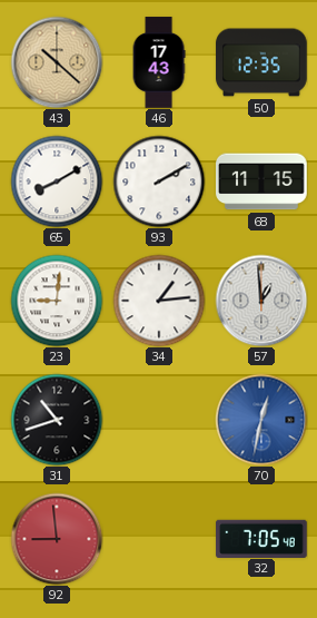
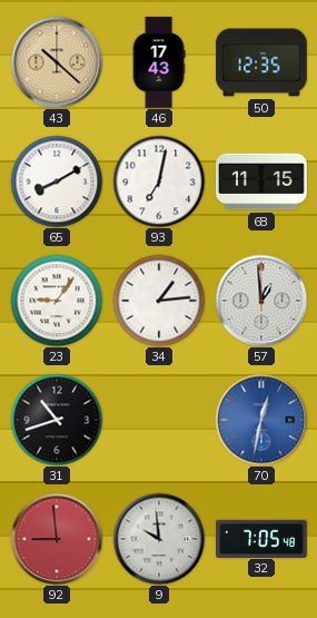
93: 2:10 -> 7:02 (159, 182)
23: 9:01 -> 9:06 (57, 301)
9: none -> 9:59 (159, 539)
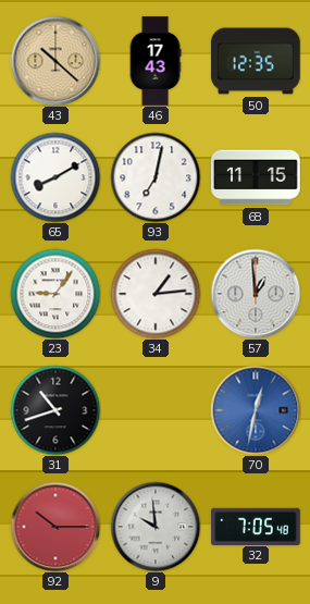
92: 8:59 -> 10:15 (55, 527)
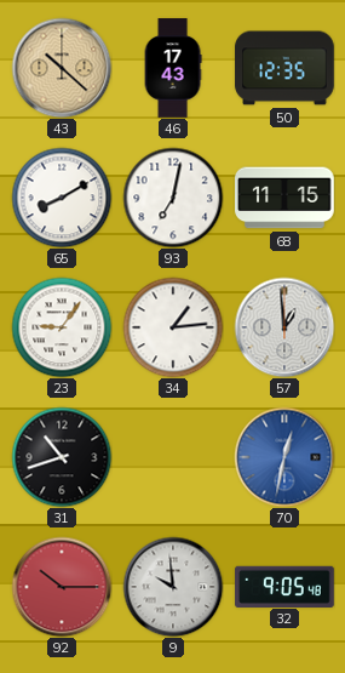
32: 7:05 -> 9:05 (284, 586)
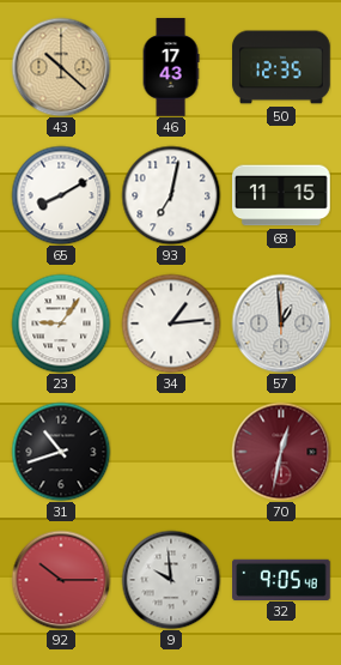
70 dial: blue -> burgundy (281, 452)
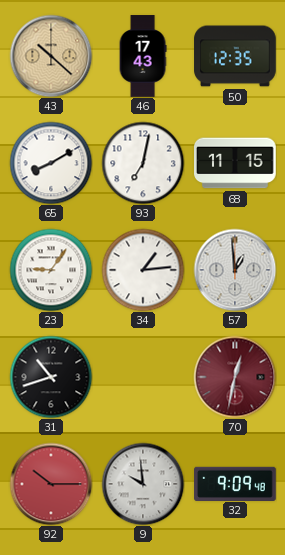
32: 9:05 -> 9:09 (235, 483)
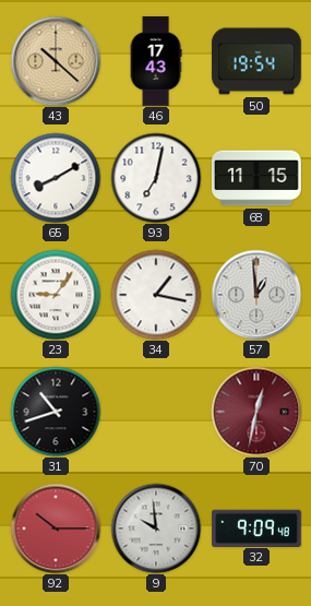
50: 12:35 -> 19:54 (256, 61)
34: 1:14 -> 1:17 (156, 295)
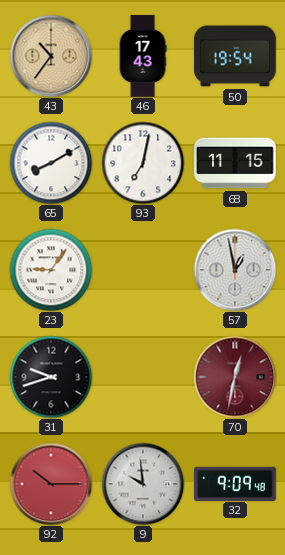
43: 10:22 -> 10:36 (51, 56)
34: 1:17 -> none (156, 295)
57: 12:59 -> 12:58 (235, 270)
31: 10:42 -> 9:42 (51, 377)
